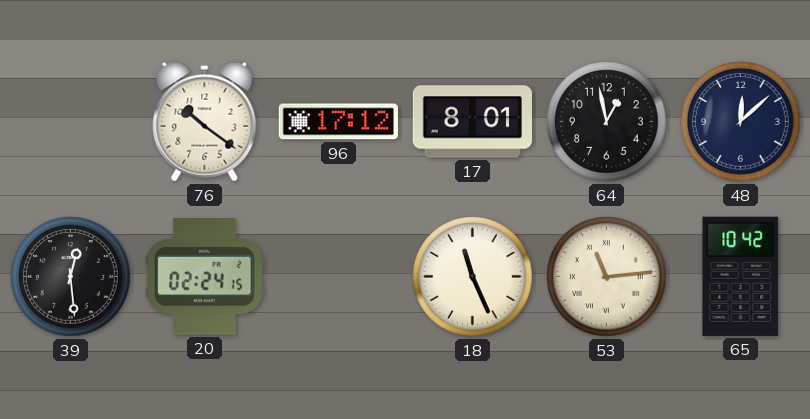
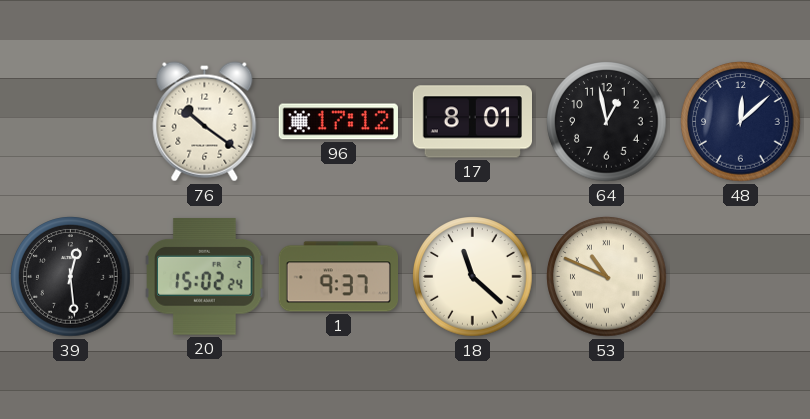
20: 02:24 -> 15:02 (205, 277)
1: none -> 9:37 (338, 277)
18: 11:26 -> 11:22 (473, 277)
53: 11:14 -> 10:49 (607, 277)
65: 10:42 -> none (741, 276)
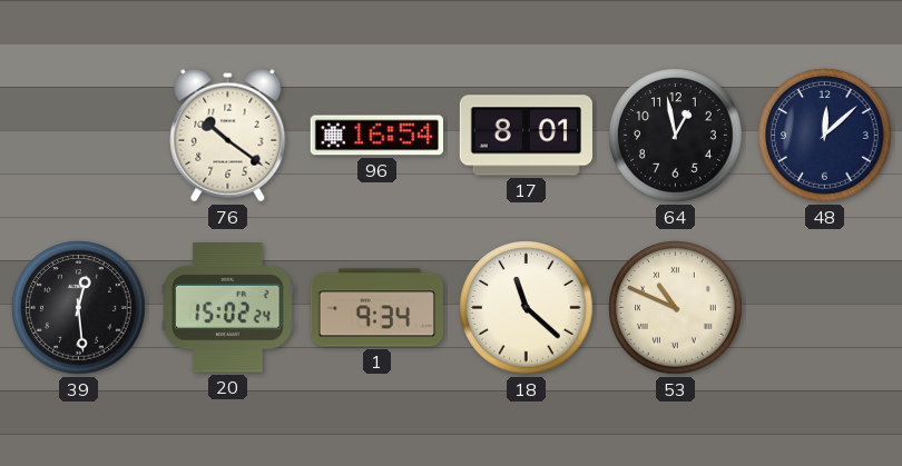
96: 17:12 -> 16:54 (376, 136)
1: 9:37 -> 9:34 (376, 308)
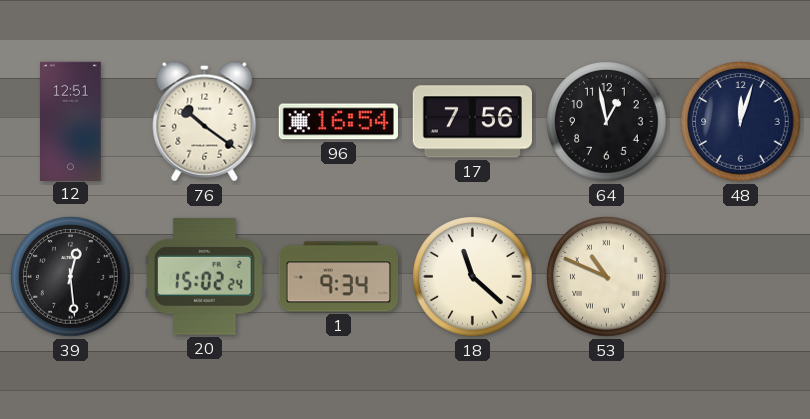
12: none -> 12:51 (71, 121)
17: 8:01 -> 7:56 (472, 122)
48: 12:08 -> 12:03 (741, 122)
